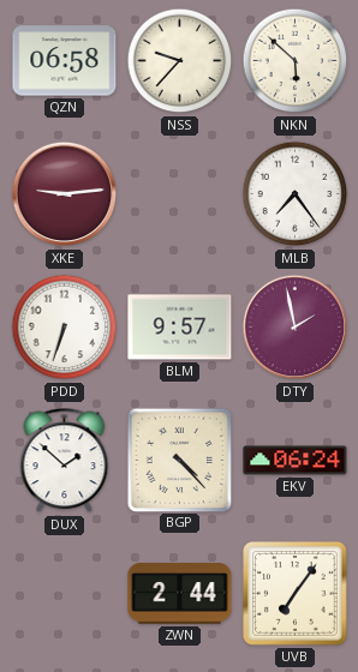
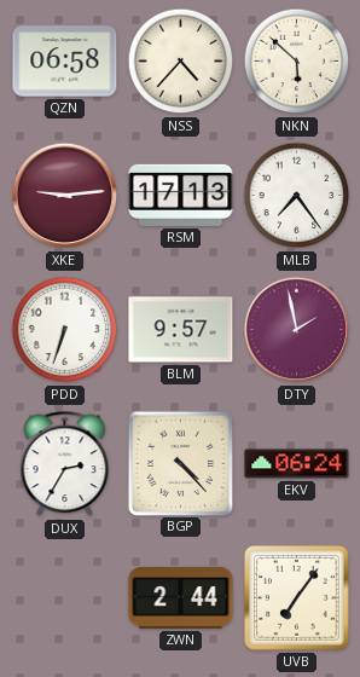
NSS: 9:37 -> 4:37 (181, 62)
RSM: none -> 17:13 (181, 195)
DUX: 1:52 -> 2:35 (65, 464)
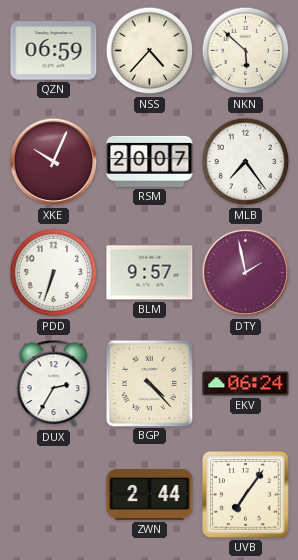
QZN: 06:58 -> 06:59 (54, 51)
XKE: 9:14 -> 10:04 (54, 162)
RSM: 17:13 -> 20:07 (150, 161)
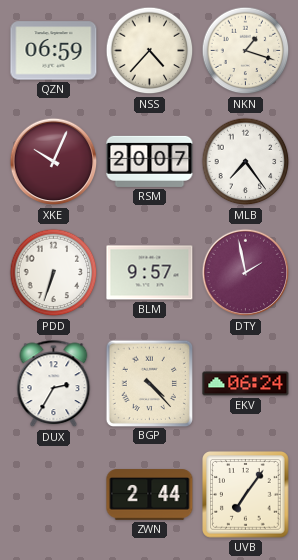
NKN: 5:52 -> 1:18 (246, 51)
